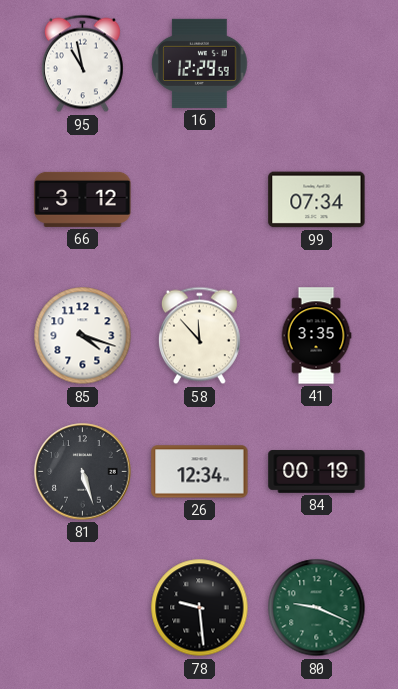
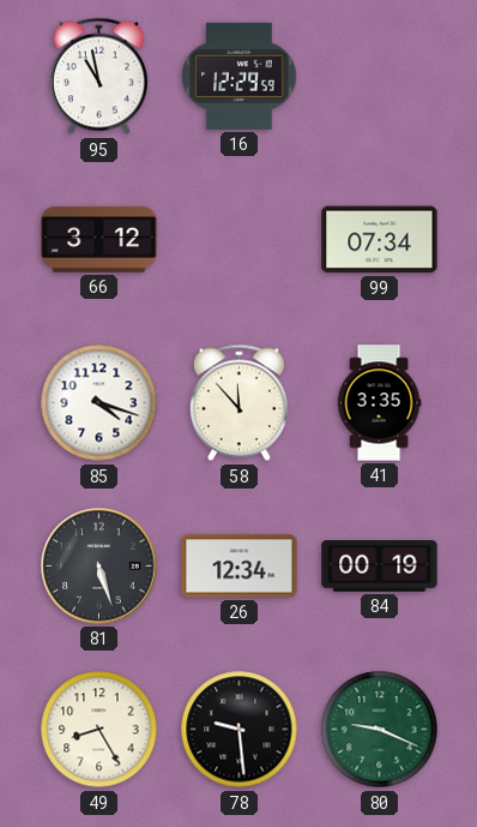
49: none -> 8:25 (99, 730)
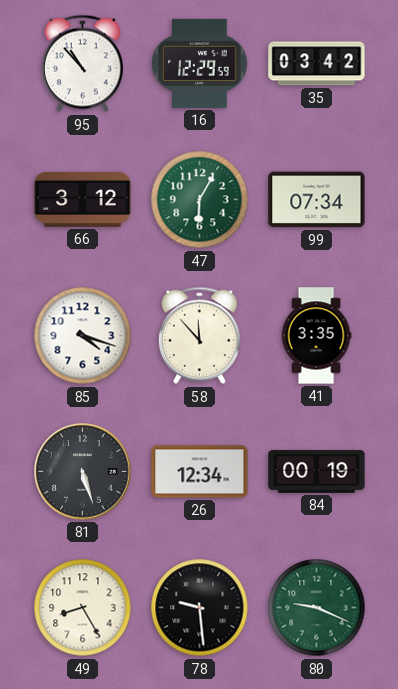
95: 10:58 -> 10:53 (82, 64)
35: none -> 03:42 (317, 64)
47: none -> 6:05 (200, 200)
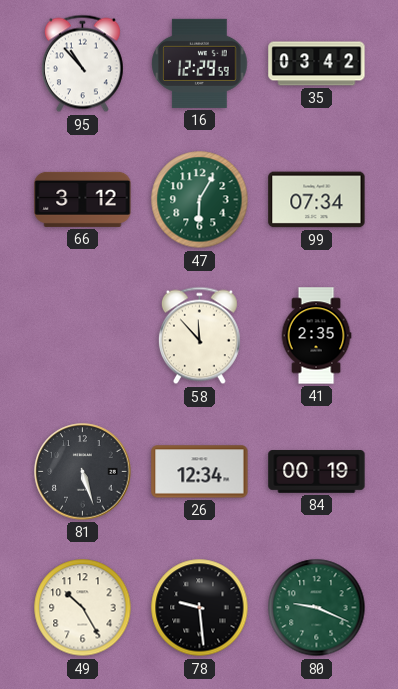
85: 4:18 -> none (83, 336)
41: 3:35 -> 2:35 (316, 336)
49: 8:25 -> 10:25 (83, 608)
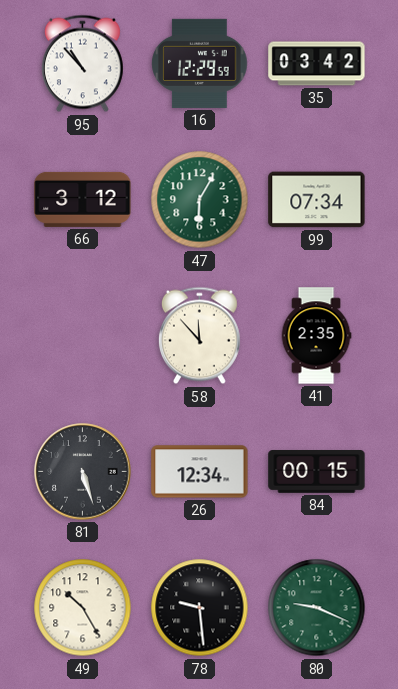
84: 00:19 -> 00:15 (317, 472)
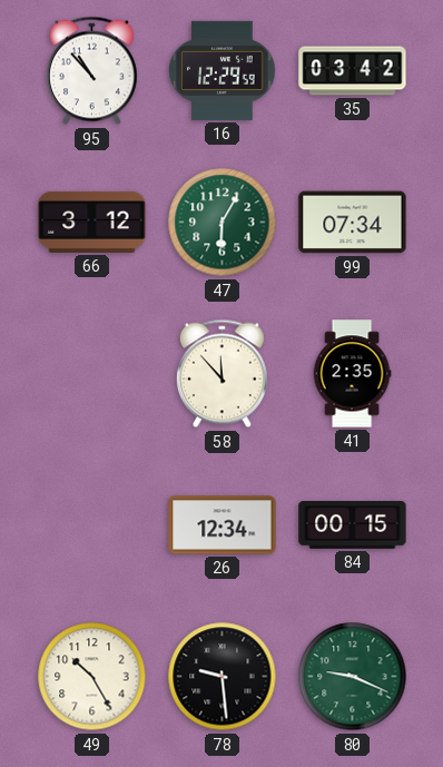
81: 5:27 -> none (83, 472)
